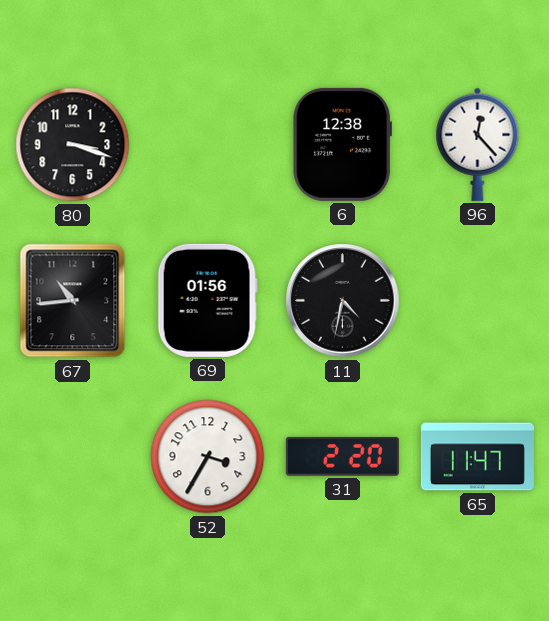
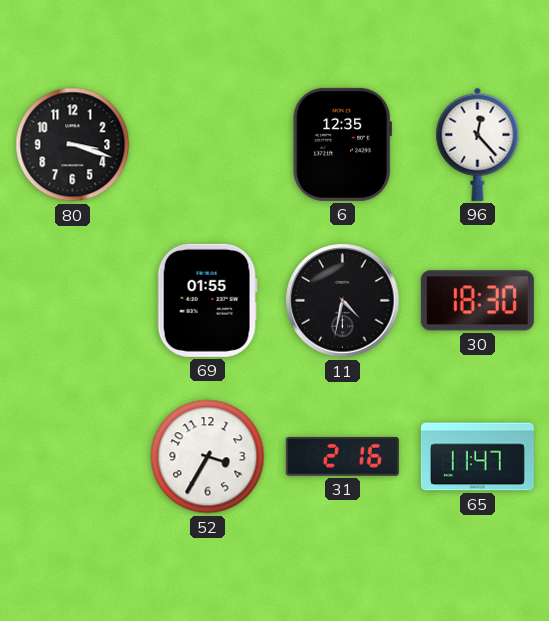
6: 12:38 -> 12:35 (342, 144)
67: 10:44 -> none (73, 301)
69: 01:56 -> 01:55 (207, 300)
30: none -> 18:30 (477, 301)
31: 2:20 -> 2:16 (342, 456)
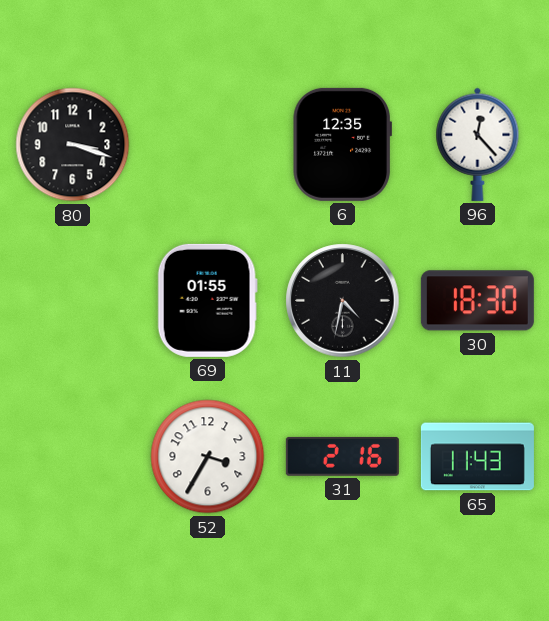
65: 11:47 -> 11:43 (477, 457)
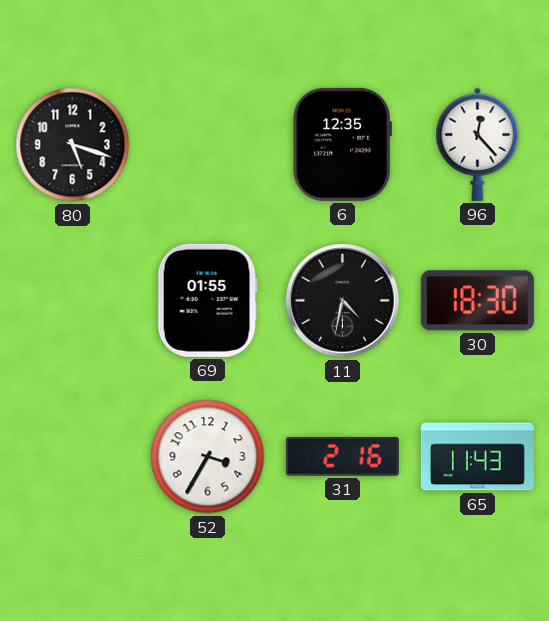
80: 3:18 -> 5:18 (73, 145)
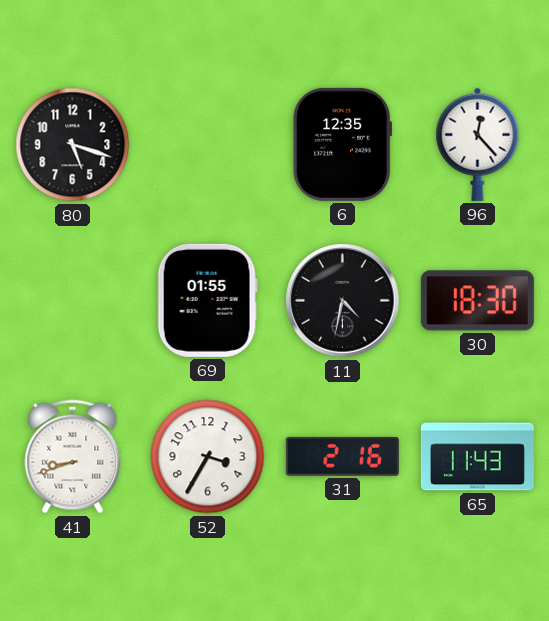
41: none -> 8:42 (73, 457)
